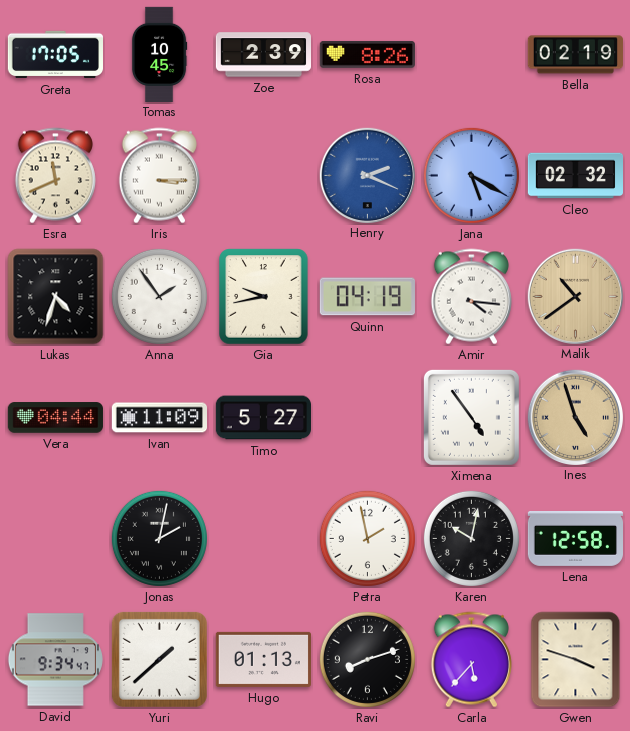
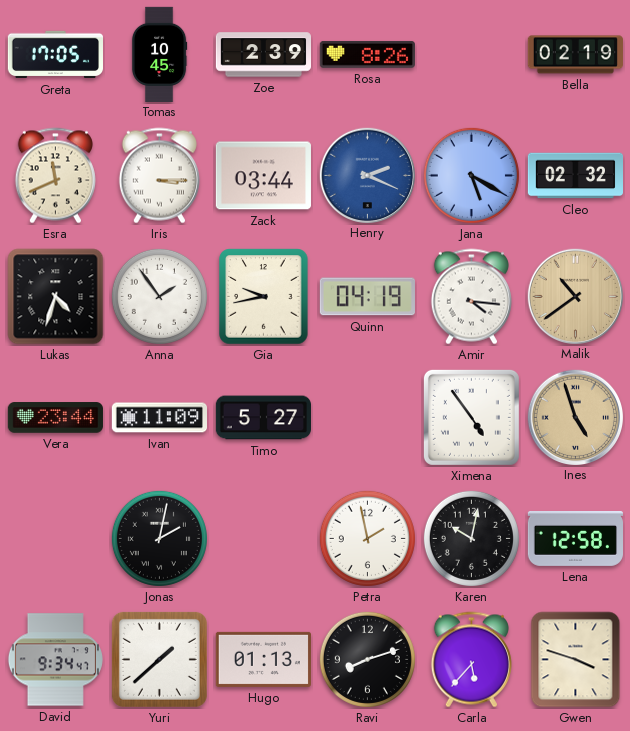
Zack: none -> 03:44 (263, 176)
Vera: 04:44 -> 23:44 (55, 418)
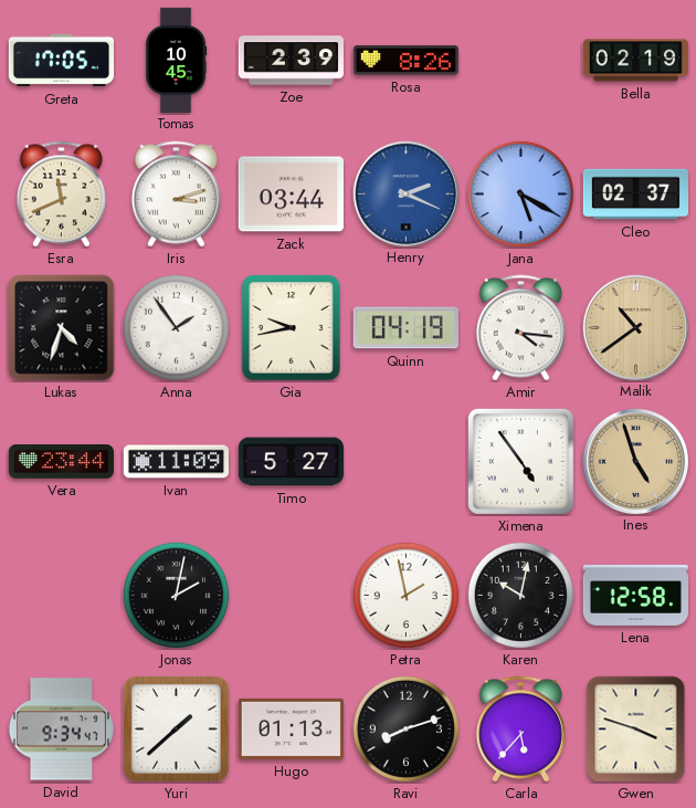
Iris: 3:15 -> 3:12 (176, 195)
Cleo: 02:32 -> 02:37 (635, 195)
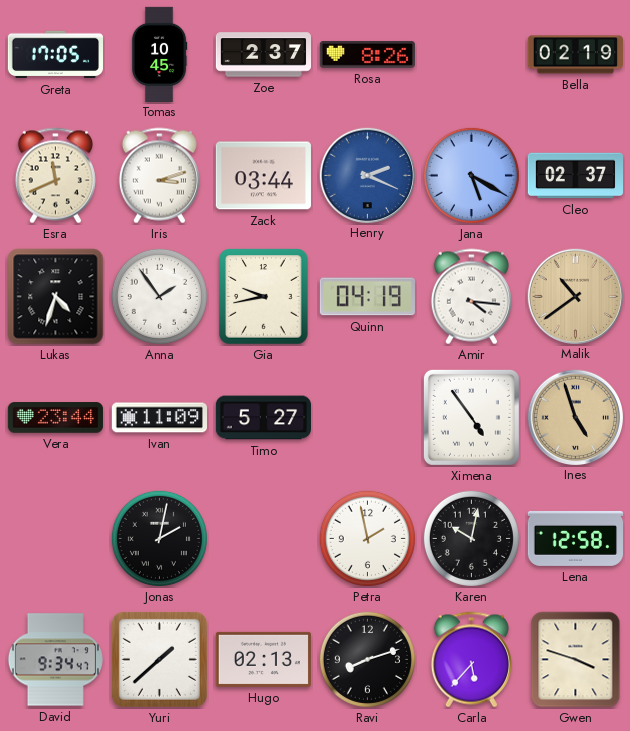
Zoe: 2:39 -> 2:37 (263, 55)
Hugo: 01:13 -> 02:13 (263, 659)
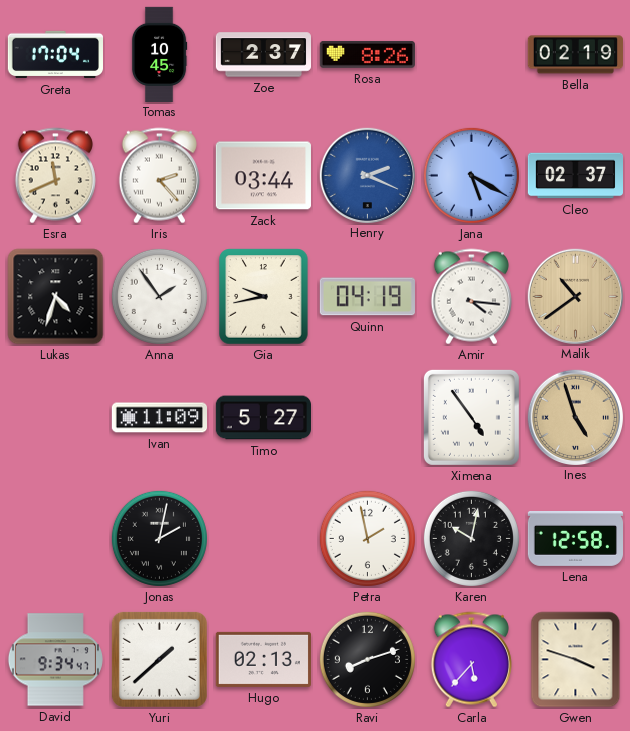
Greta: 17:05 -> 17:04 (55, 55)
Iris: 3:12 -> 2:23 (159, 176)
Vera: 23:44 -> none (55, 418)
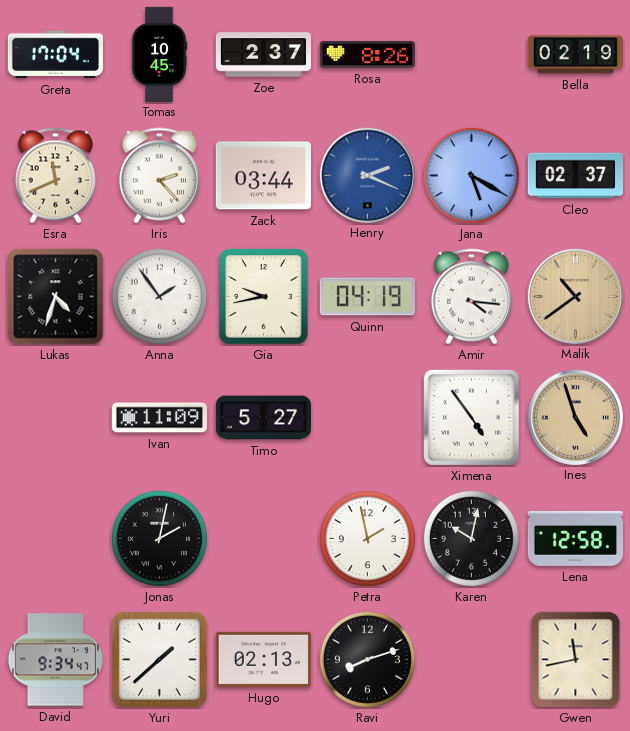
Carla: 5:37 -> none (471, 660)
Gwen: 3:48 -> 11:43 (576, 660)
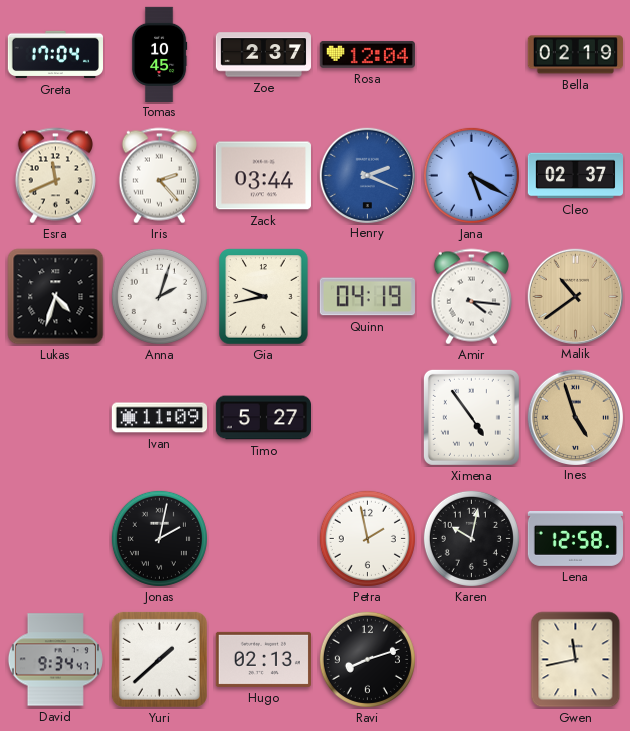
Rosa: 8:26 -> 12:04 (367, 54)
Anna: 1:54 -> 2:03 (159, 296)
